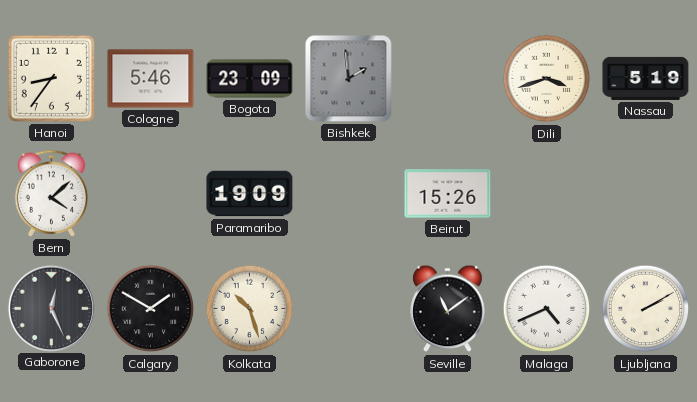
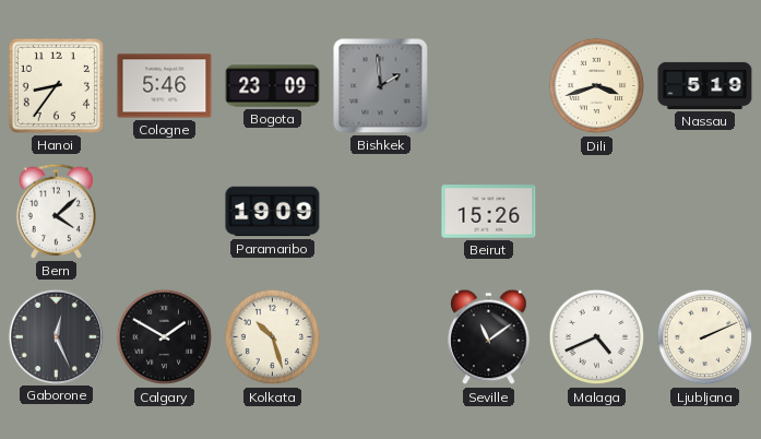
Ljubljana: 2:10 -> 2:11 (705, 337)
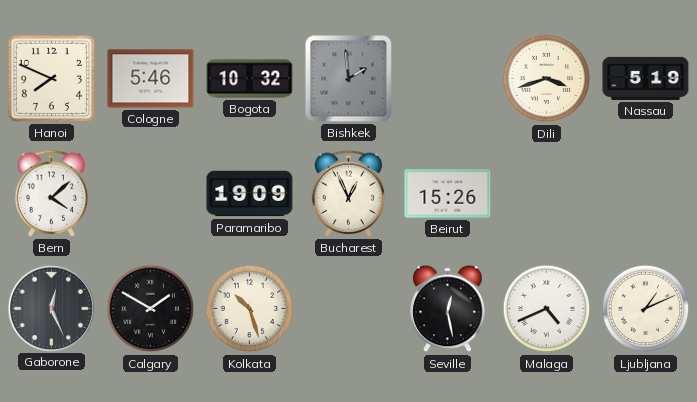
Hanoi: 8:36 -> 7:49 (51, 78)
Bogota: 23:09 -> 10:32 (250, 79)
Bucharest: none -> 12:56 (349, 193)
Seville: 11:09 -> 12:28 (448, 309)
Ljubljana: 2:11 -> 1:11 (646, 309)
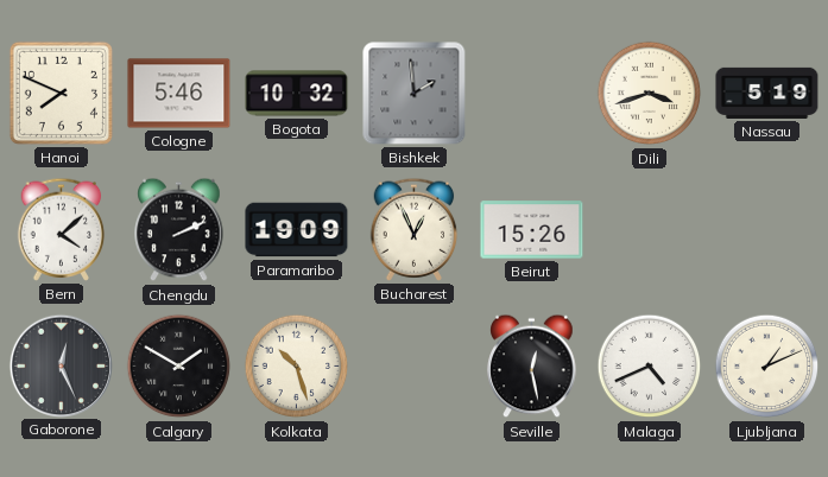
Chengdu: none -> 2:11 (179, 230)
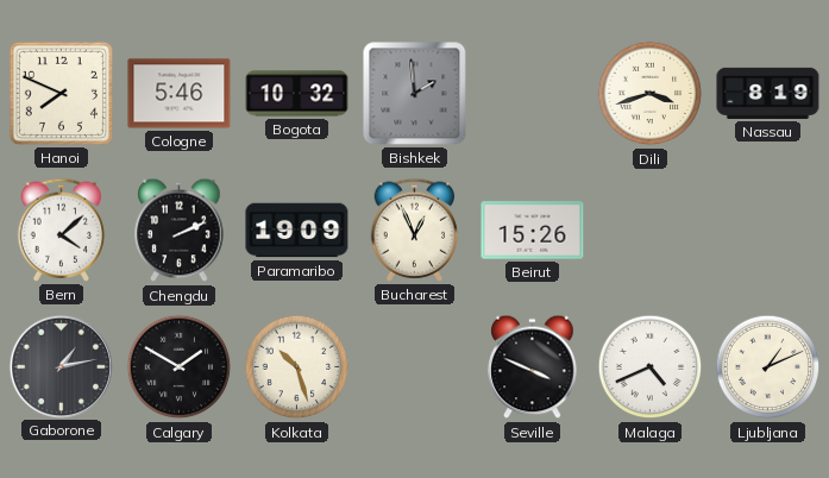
Nassau: 5:19 -> 8:19 (768, 93)
Gaborone: 12:26 -> 1:13 (61, 366)
Seville: 12:28 -> 3:49 (533, 367)
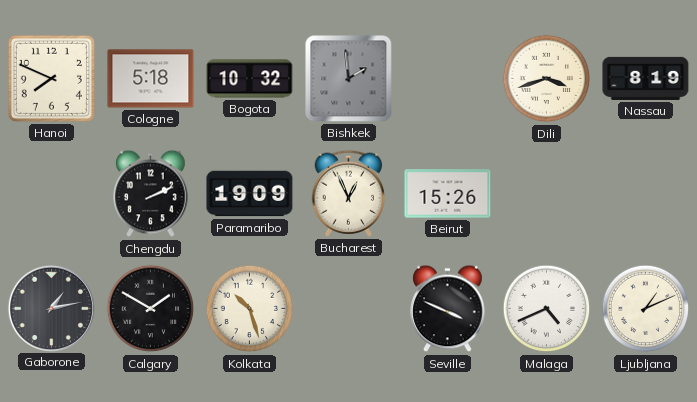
Cologne: 5:46 -> 5:18 (151, 79)
Bern: 4:08 -> none (62, 229)
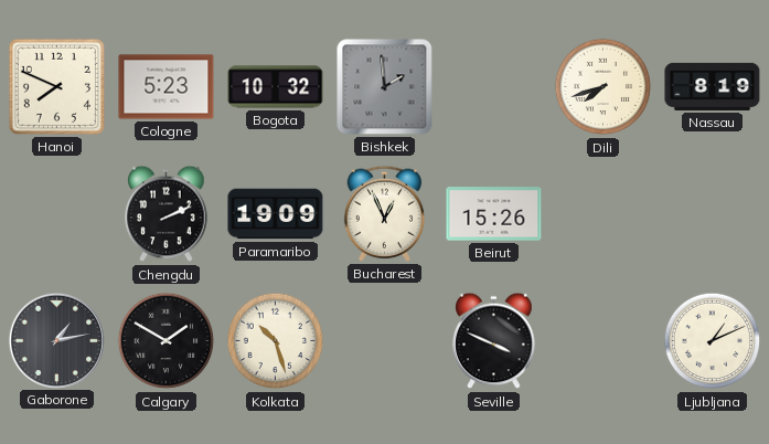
Cologne: 5:18 -> 5:23 (167, 87)
Dili: 3:42 -> 7:42 (604, 87)
Malaga: 4:41 -> none (547, 309)
